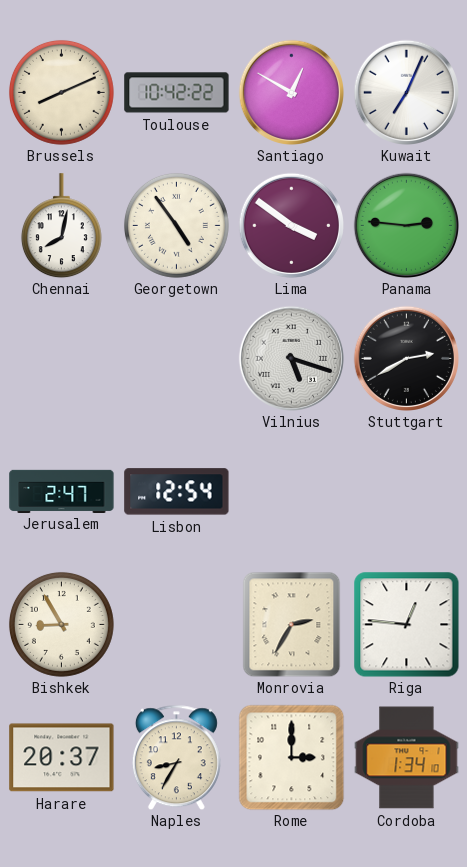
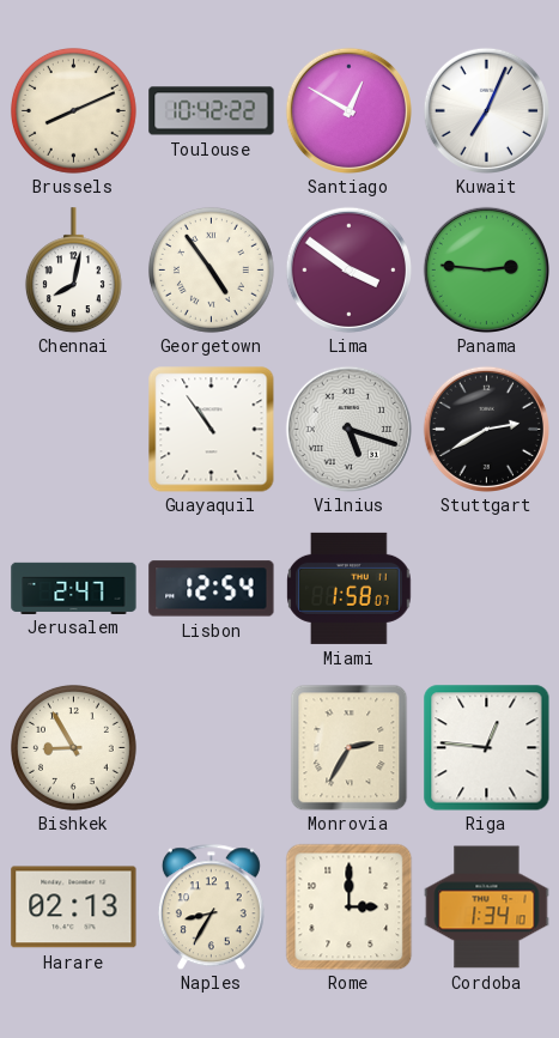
Guayaquil: none -> 10:54 (211, 429)
Miami: none -> 1:58 (350, 588)
Harare: 20:37 -> 02:13 (74, 908)
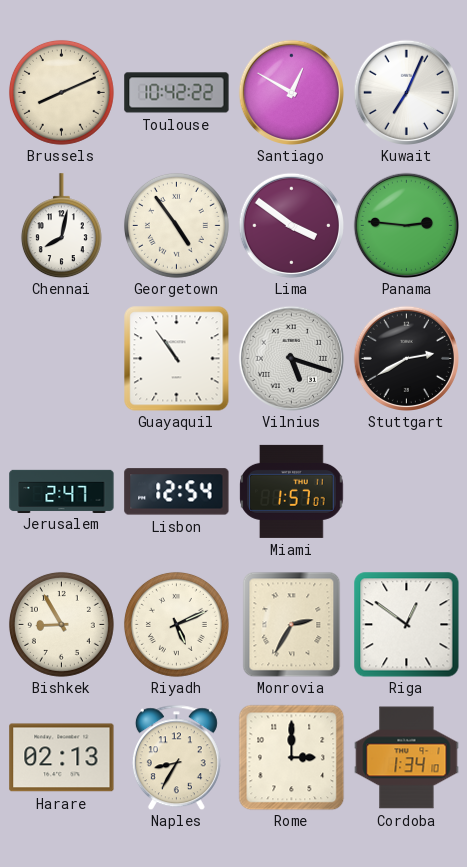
Miami: 1:58 -> 1:57 (292, 491)
Riyadh: none -> 5:11 (176, 624)
Riga: 12:46 -> 12:51 (406, 624)
